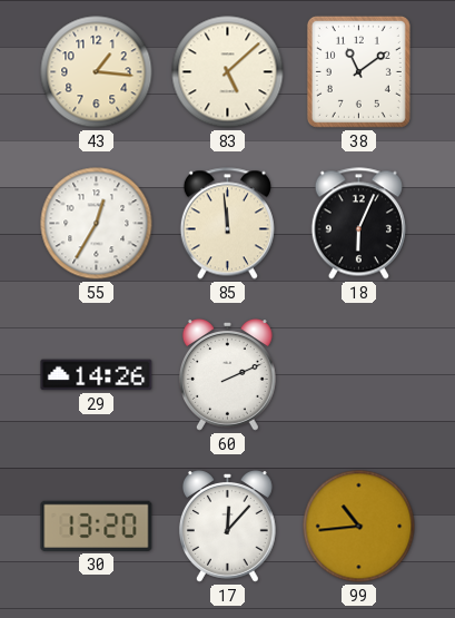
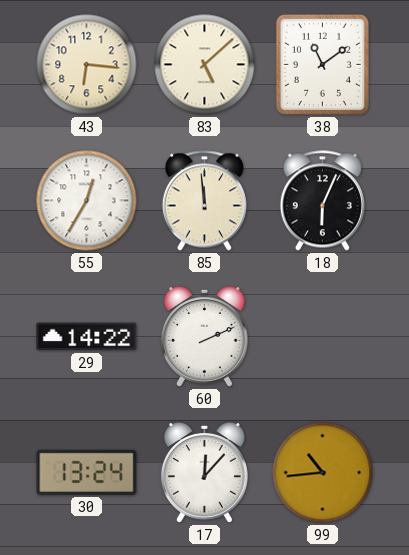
43: 1:16 -> 6:16 (87, 65)
29: 14:26 -> 14:22 (87, 337)
30: 13:20 -> 13:24 (87, 472)
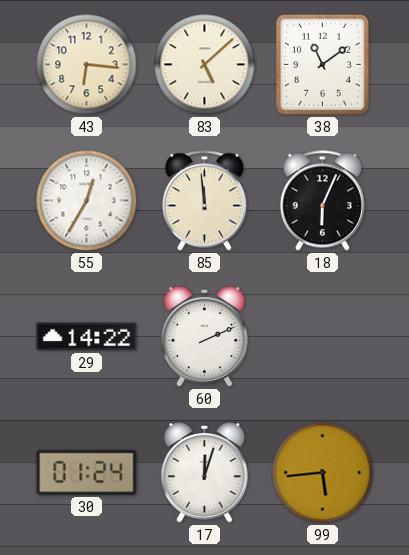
30: 13:24 -> 01:24 (87, 472)
17: 12:07 -> 12:03 (204, 473)
99: 10:44 -> 5:44 (323, 473)
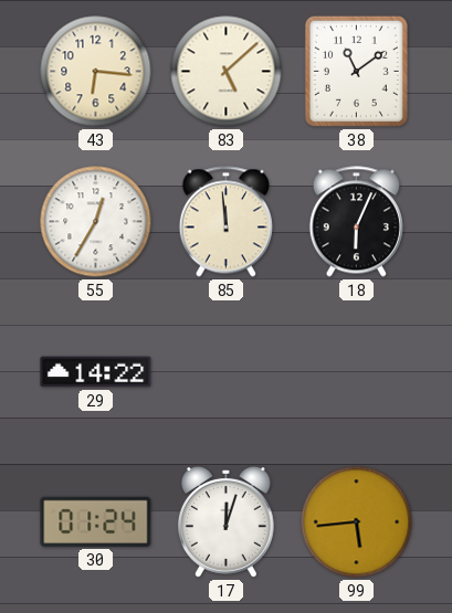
60: 2:11 -> none (204, 337)
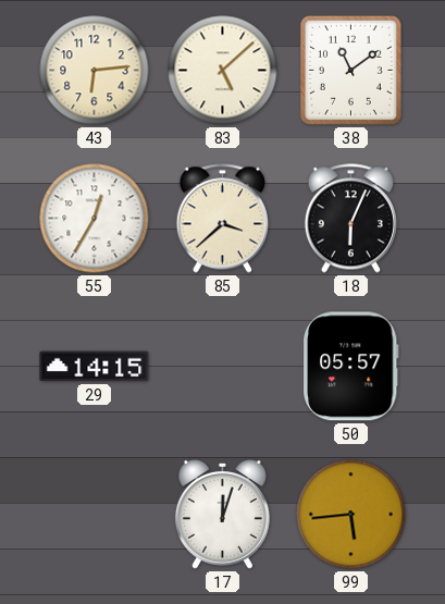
43: 6:16 -> 6:14 (95, 71)
85: 11:59 -> 3:38 (222, 219)
29: 14:22 -> 14:15 (95, 367)
50: none -> 05:57 (351, 367)
30: 01:24 -> none (96, 521)
